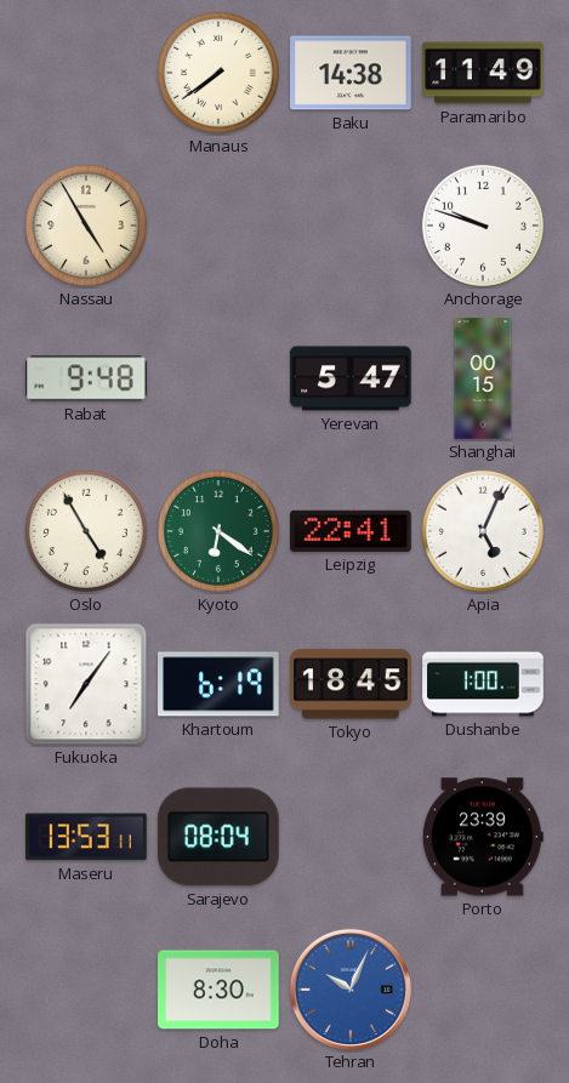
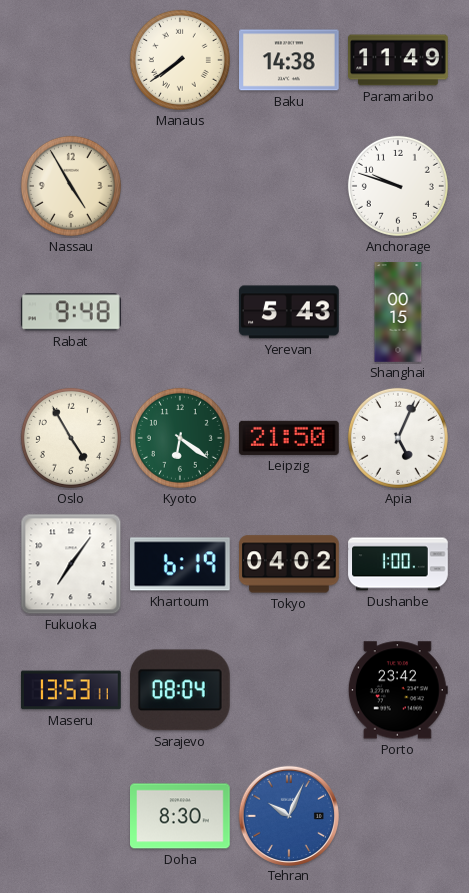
Yerevan: 5:47 -> 5:43 (290, 312)
Leipzig: 22:41 -> 21:50 (290, 438)
Tokyo: 18:45 -> 04:02 (290, 564)
Porto: 23:39 -> 23:42 (398, 690)
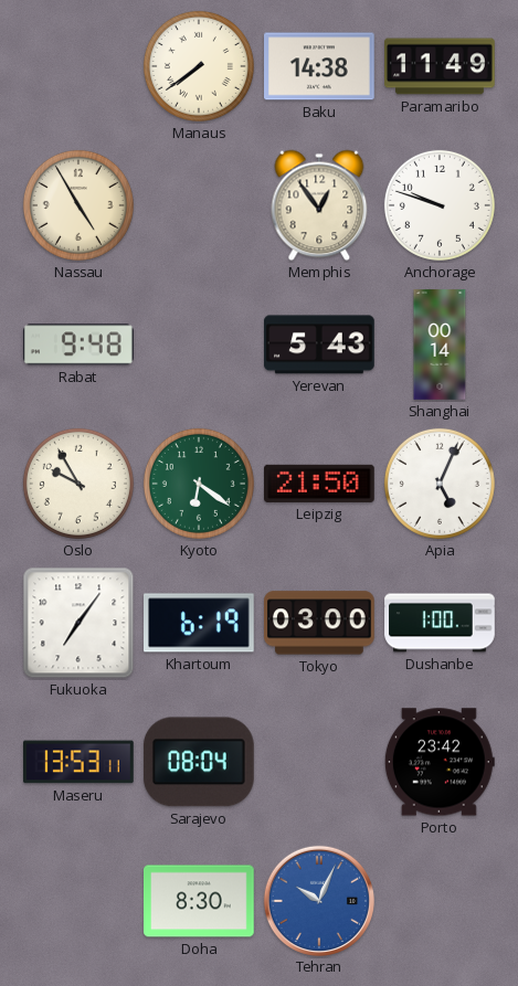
Memphis: none -> 12:54 (319, 205)
Shanghai: 00:15 -> 00:14 (440, 344)
Oslo: 4:55 -> 9:55 (78, 484)
Tokyo: 04:02 -> 03:00 (320, 623)
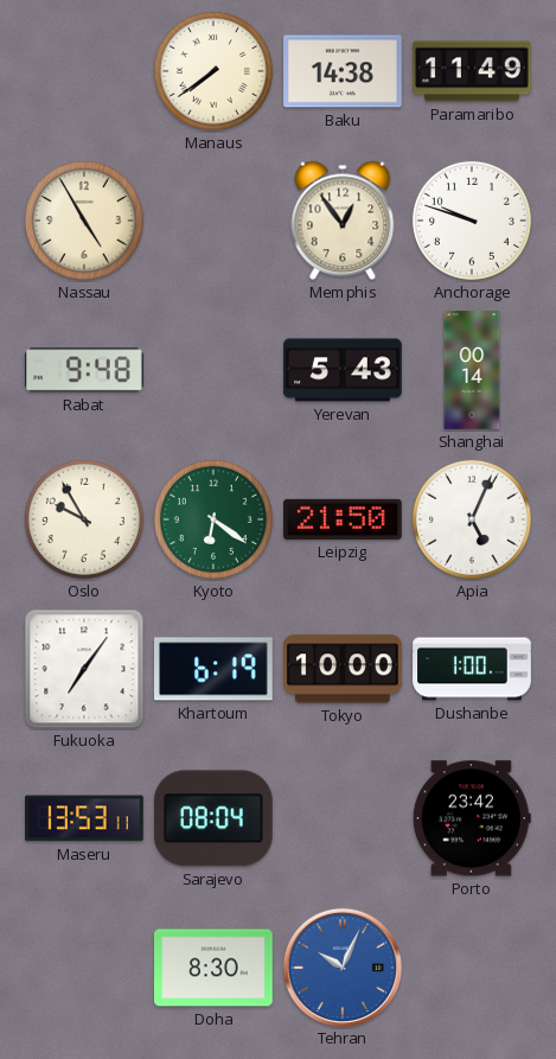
Tokyo: 03:00 -> 10:00 (344, 669)
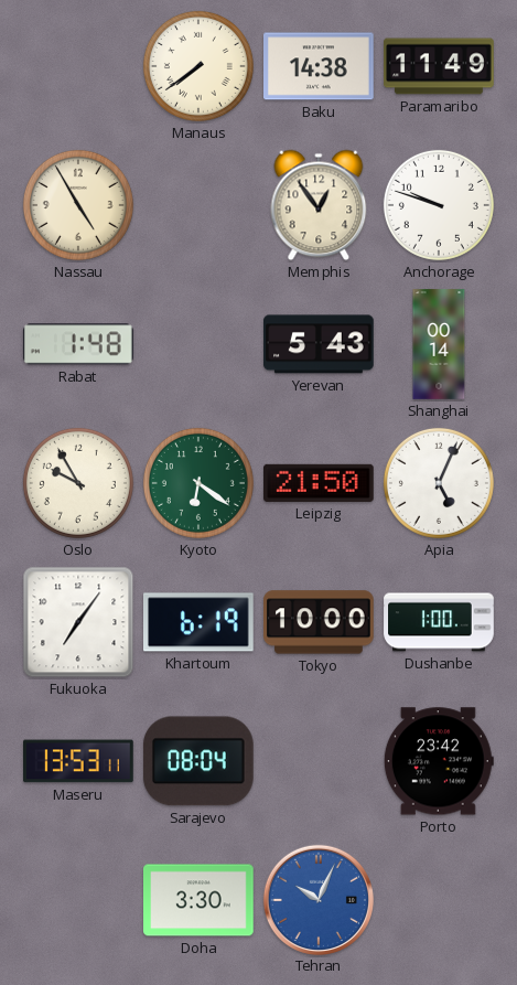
Rabat: 9:48 -> 1:48 (78, 344)
Doha: 8:30 -> 3:30 (200, 900)
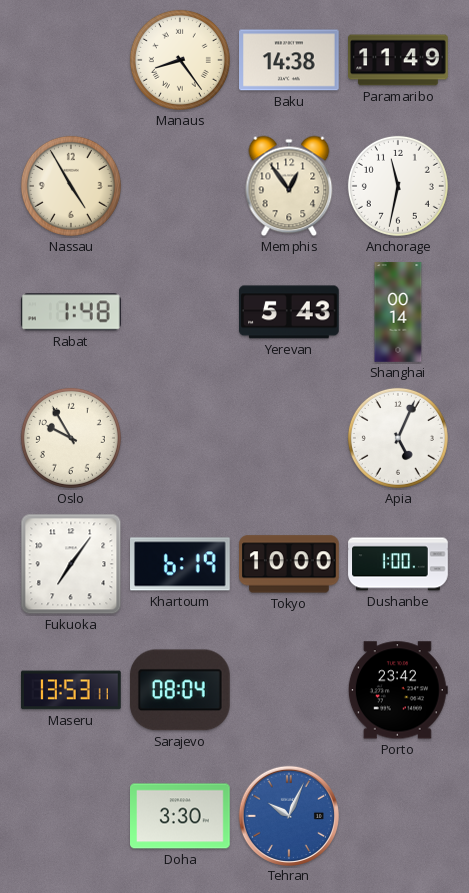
Manaus: 7:39 -> 8:24 (180, 60)
Anchorage: 9:48 -> 11:32 (398, 186)
Kyoto: 6:21 -> none (198, 483)
Leipzig: 21:50 -> none (320, 483)
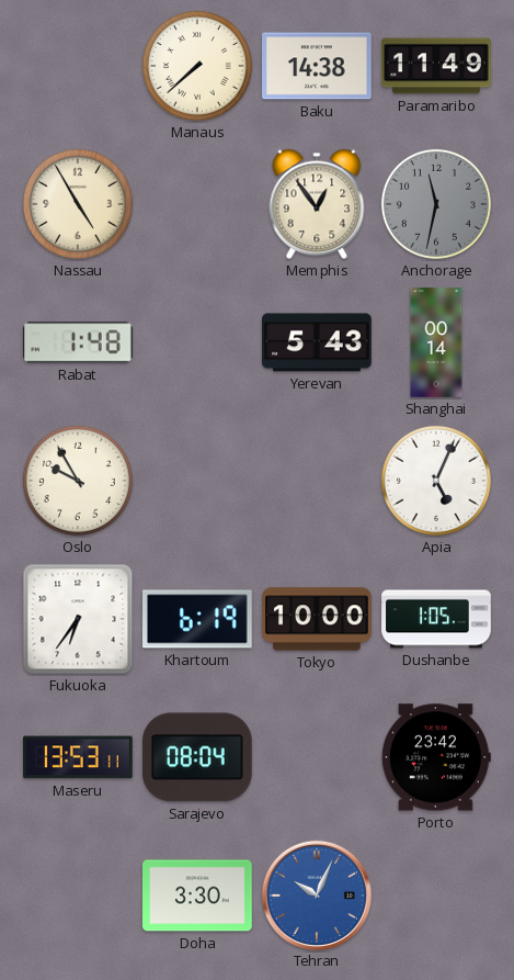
Manaus: 8:24 -> 7:38 (197, 66)
Anchorage dial: white -> grey (436, 204)
Fukuoka: 7:06 -> 6:36 (78, 619)
Dushanbe: 1:00 -> 1:05 (436, 619)
